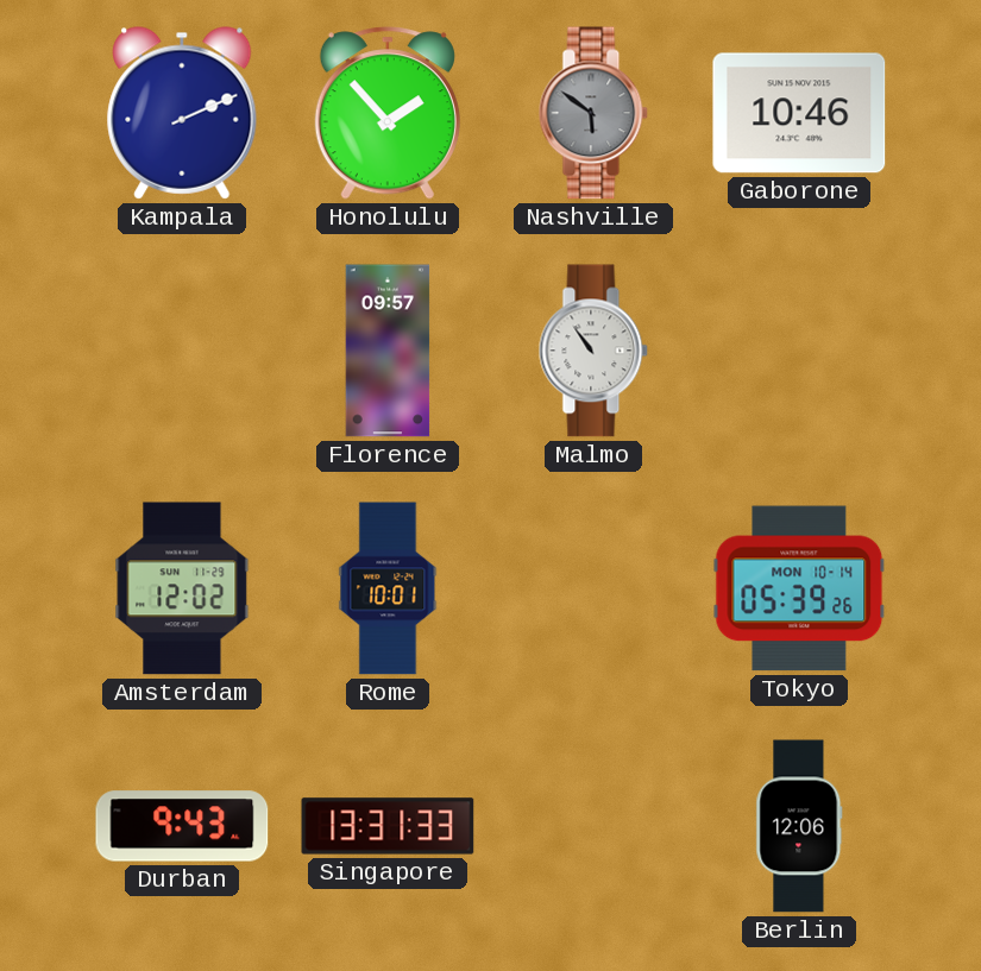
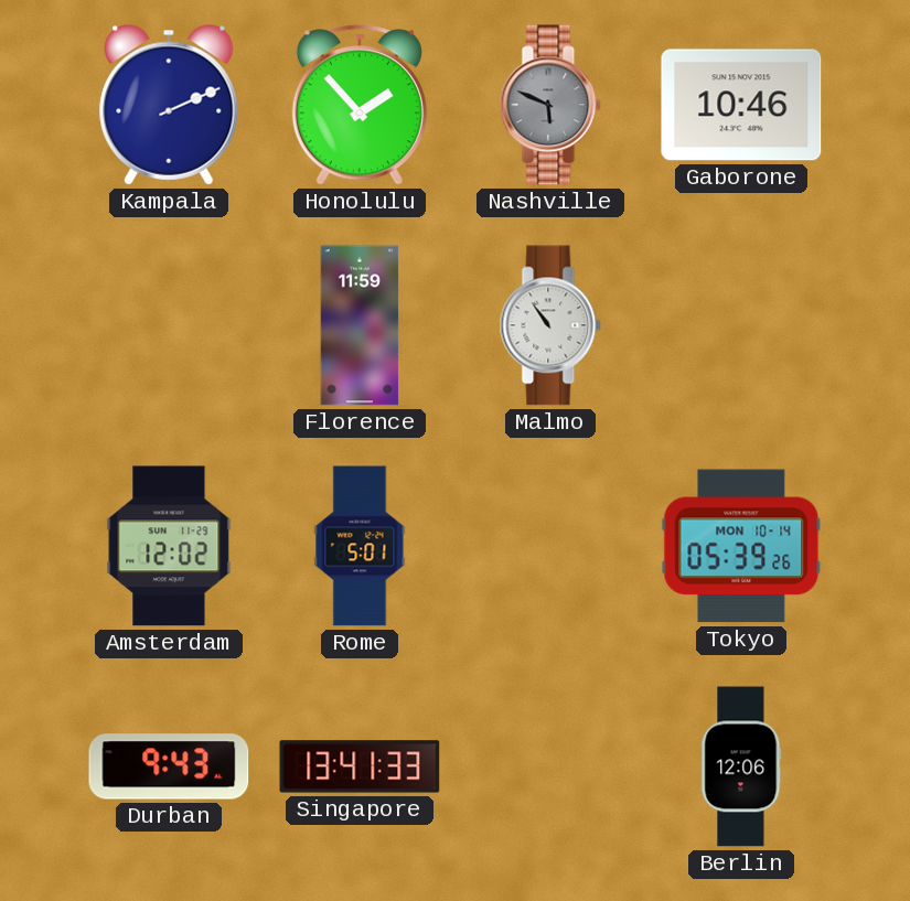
Nashville: 5:51 -> 5:49 (550, 105)
Florence: 09:57 -> 11:59 (360, 325)
Rome: 10:01 -> 5:01 (360, 546)
Singapore: 13:31 -> 13:41 (360, 766)
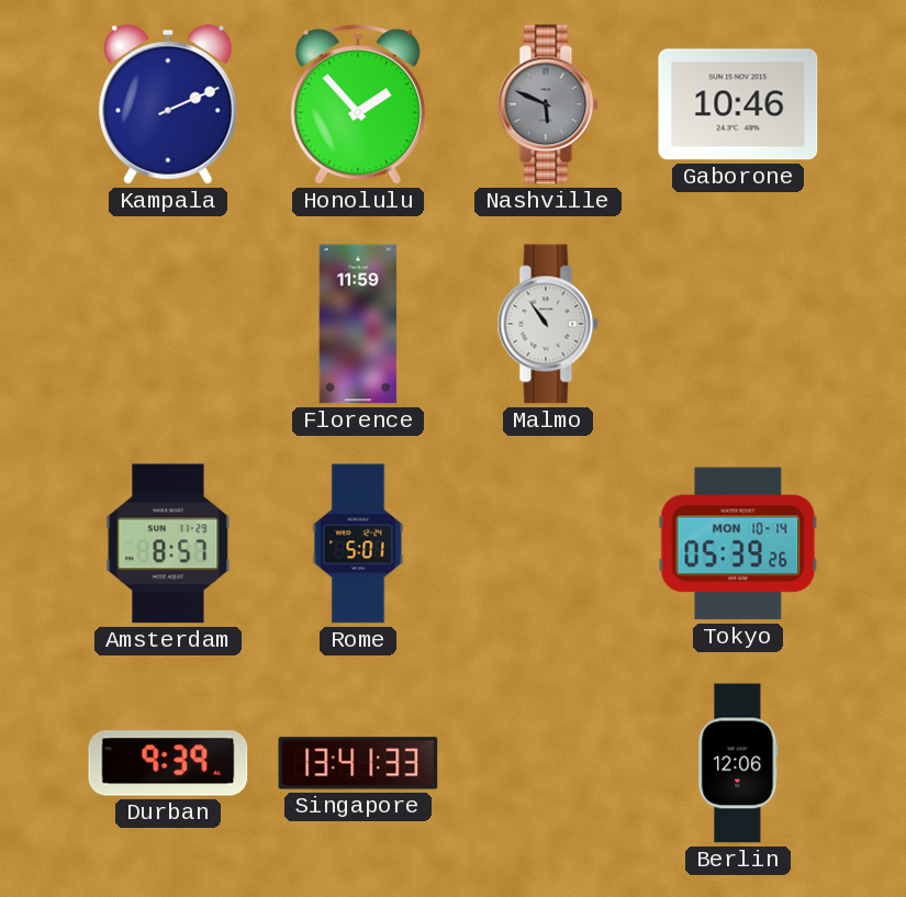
Amsterdam: 12:02 -> 8:57 (168, 543)
Durban: 9:43 -> 9:39 (168, 763)
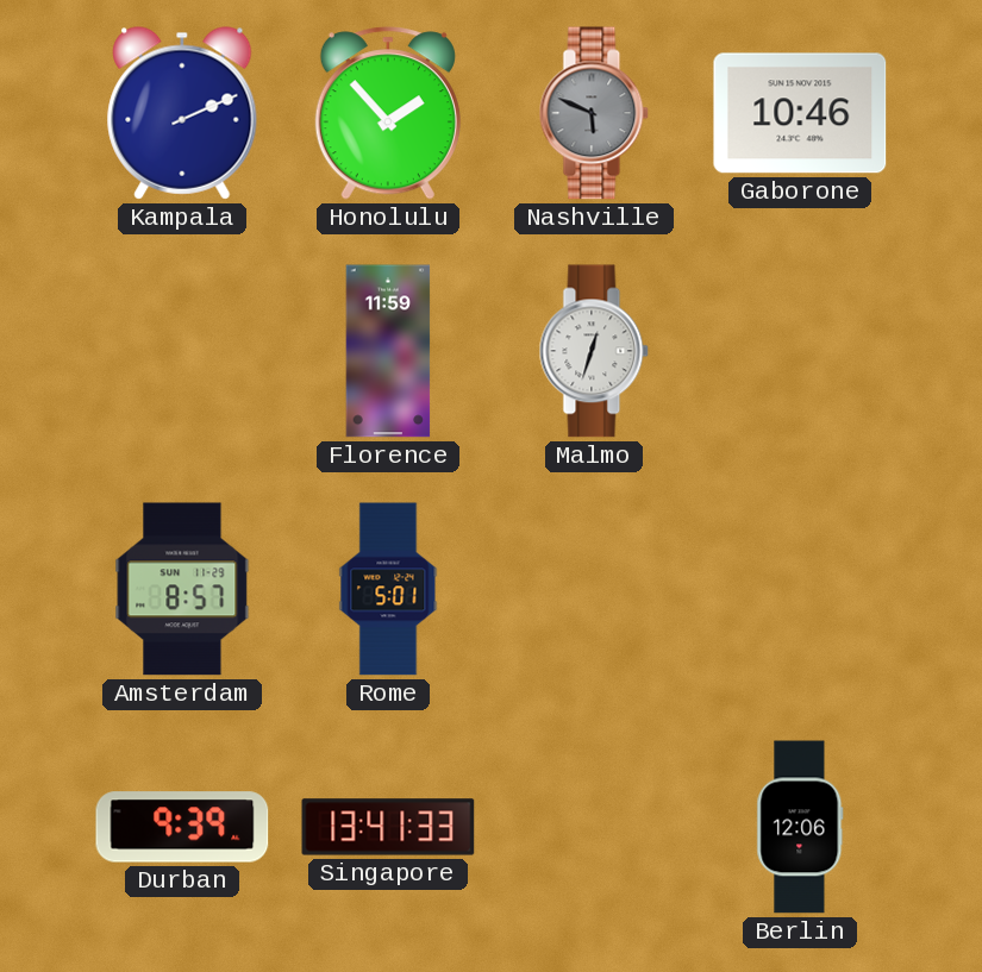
Malmo: 10:54 -> 12:33 (594, 351)
Tokyo: 05:39 -> none (738, 543)
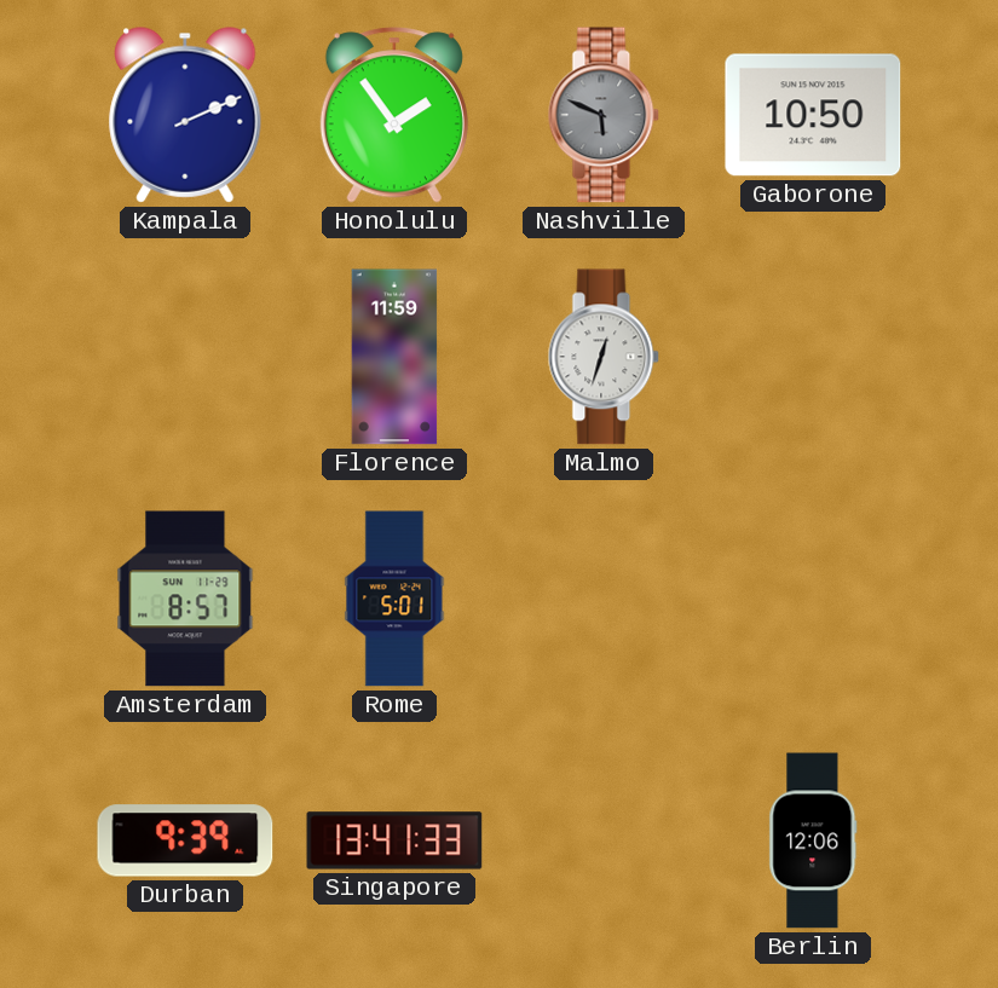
Honolulu: 1:53 -> 1:54 (394, 115)
Gaborone: 10:46 -> 10:50 (813, 115)
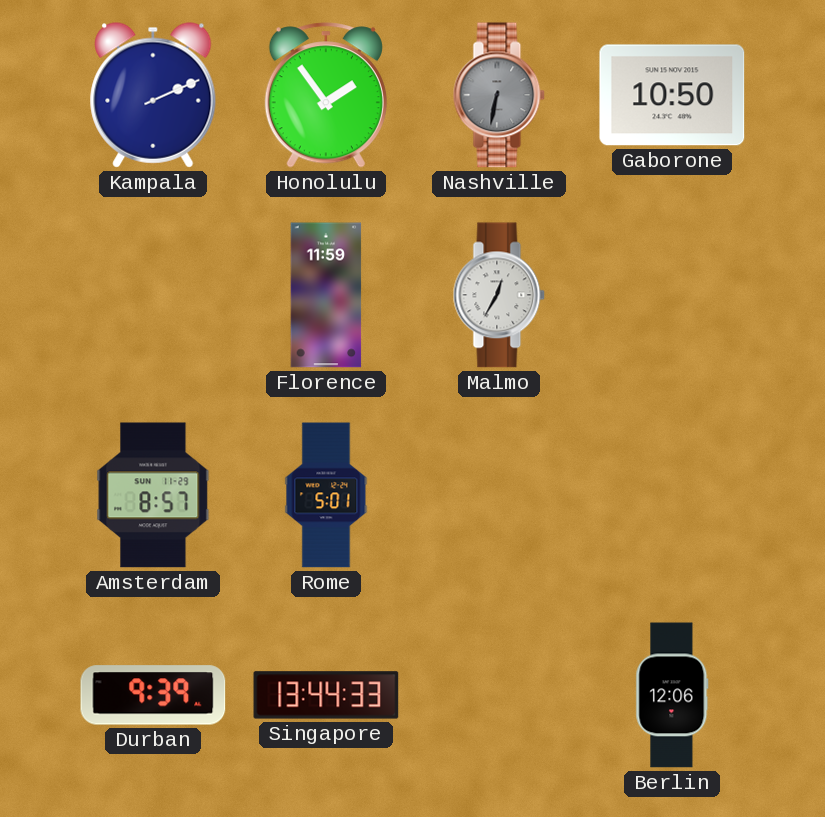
Nashville: 5:49 -> 6:32 (499, 95)
Malmo: 12:33 -> 12:35 (499, 295)
Singapore: 13:41 -> 13:44 (326, 695)
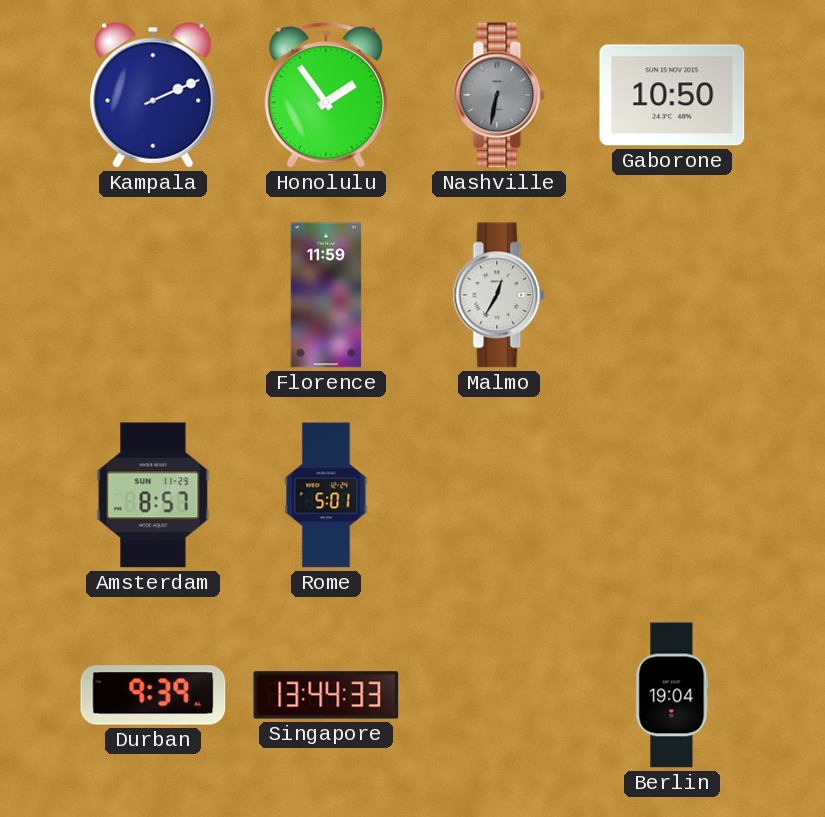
Berlin: 12:06 -> 19:04 (672, 695)
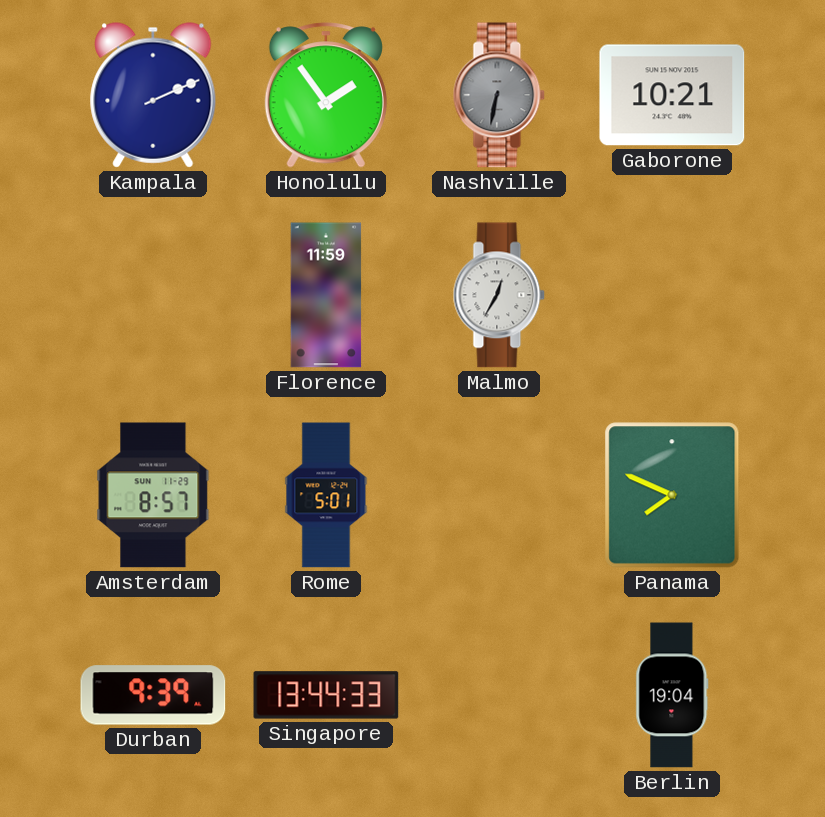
Gaborone: 10:50 -> 10:21 (672, 95)
Panama: none -> 7:49 (672, 495)
